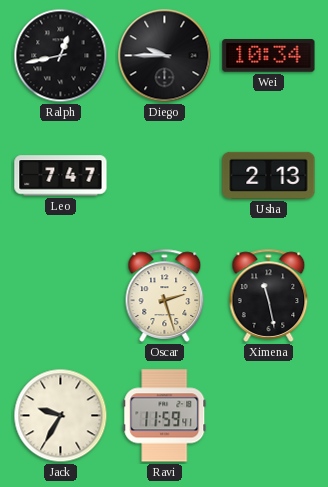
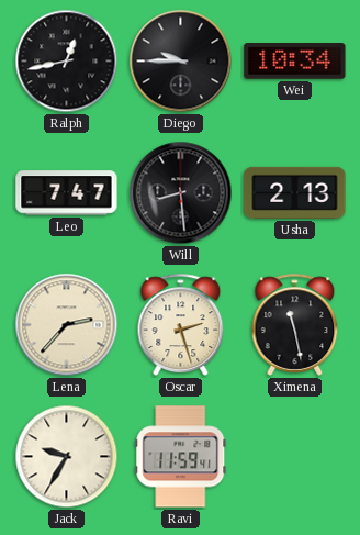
Will: none -> 8:29 (181, 193)
Lena: none -> 2:37 (67, 325)
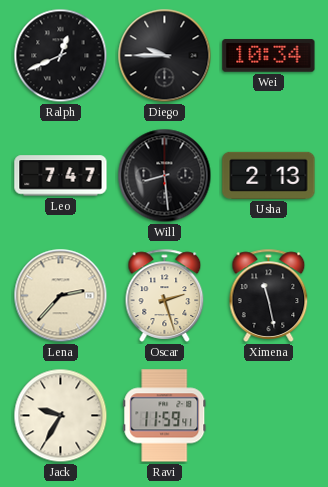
Ralph: 12:43 -> 12:41 (61, 56)
